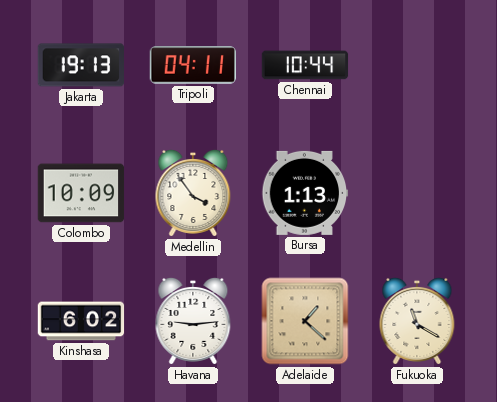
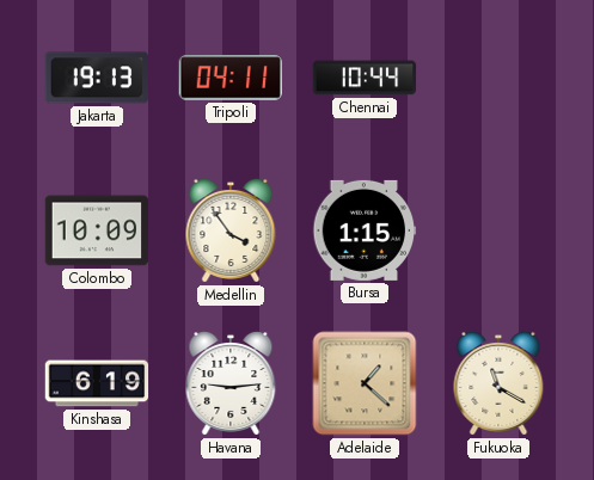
Bursa: 1:13 -> 1:15 (365, 230)
Kinshasa: 6:02 -> 6:19 (97, 383)
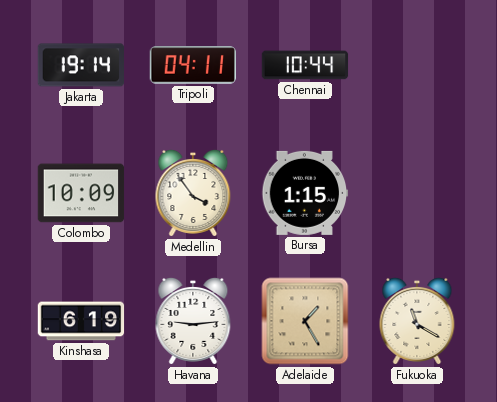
Jakarta: 19:13 -> 19:14 (81, 65)
Adelaide: 1:22 -> 1:25 (305, 321)
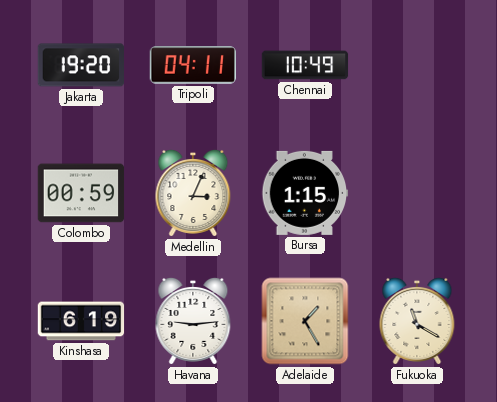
Jakarta: 19:14 -> 19:20 (81, 65)
Chennai: 10:44 -> 10:49 (305, 65)
Colombo: 10:09 -> 00:59 (81, 193)
Medellin: 3:54 -> 3:04 (193, 193)
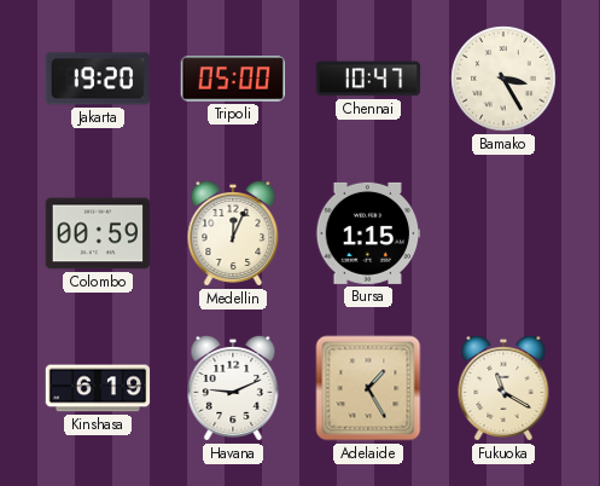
Tripoli: 04:11 -> 05:00 (233, 79)
Chennai: 10:49 -> 10:47 (368, 79)
Bamako: none -> 3:25 (503, 79)
Medellin: 3:04 -> 12:04 (233, 233)
Havana: 9:14 -> 9:11 (233, 388)
